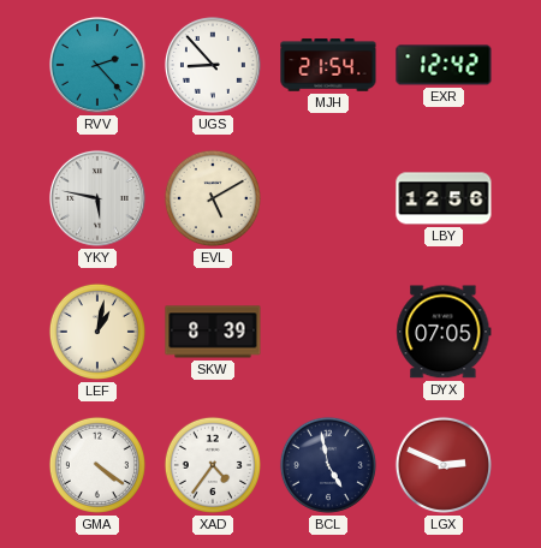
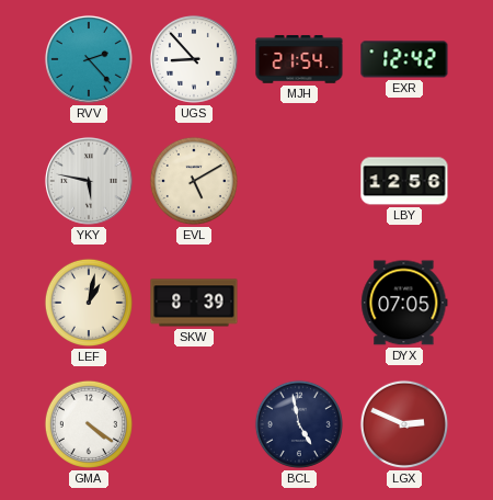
XAD: 4:36 -> none (213, 465)
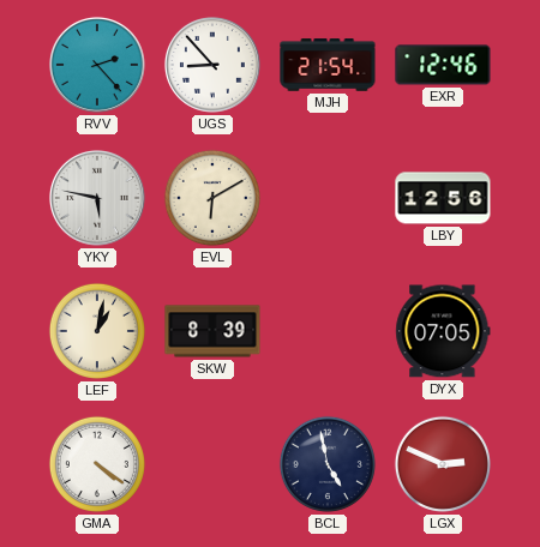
EXR: 12:42 -> 12:46 (443, 65)
EVL: 5:10 -> 6:10 (212, 198)
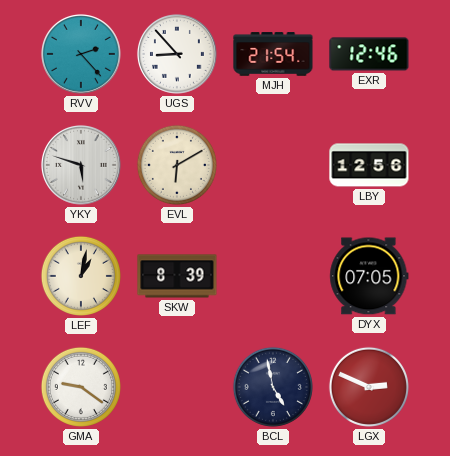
YKY: 5:47 -> 5:48 (81, 165)
GMA: 4:21 -> 9:21 (81, 387)
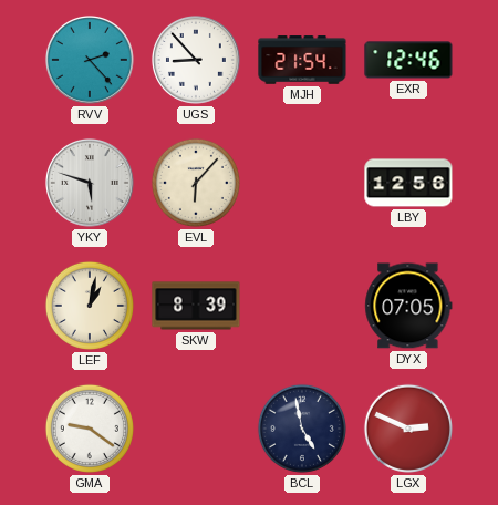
EVL: 6:10 -> 6:07 (196, 183)
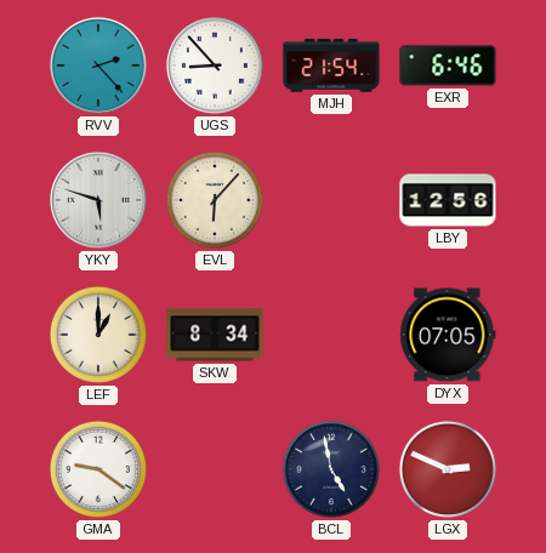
EXR: 12:46 -> 6:46 (448, 65)
LEF: 1:02 -> 1:00 (98, 335)
SKW: 8:39 -> 8:34 (215, 335)
